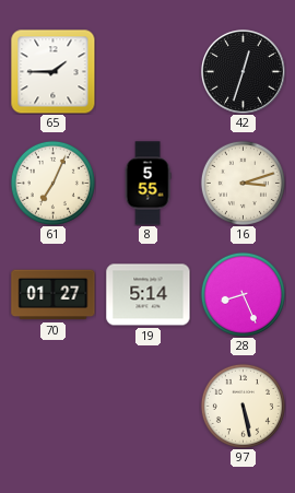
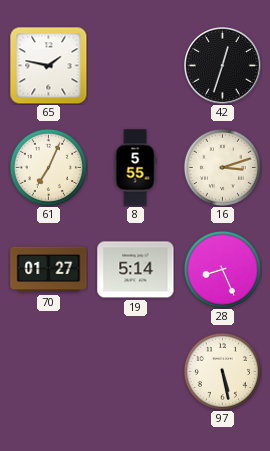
65: 1:45 -> 1:47 (48, 65)
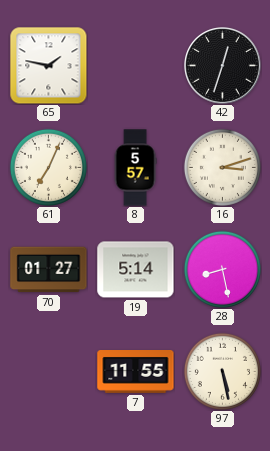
8: 5:55 -> 5:57 (135, 168)
28: 8:26 -> 8:28 (222, 269)
7: none -> 11:55 (136, 372)
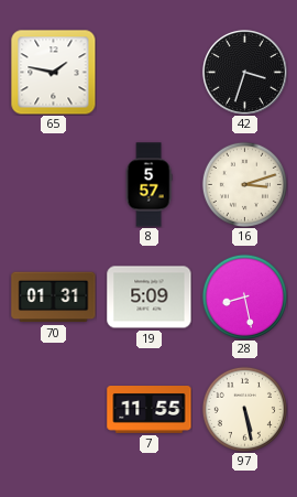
42: 12:33 -> 3:33 (245, 73)
61: 7:04 -> none (48, 167)
70: 01:27 -> 01:31 (54, 298)
19: 5:14 -> 5:09 (150, 298)
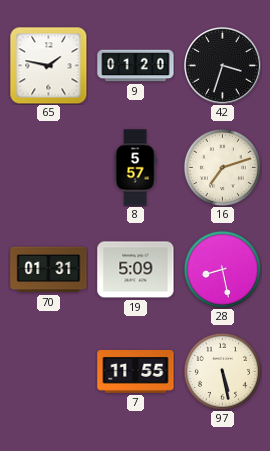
9: none -> 01:20 (136, 66)
16: 3:12 -> 7:12 (222, 167)
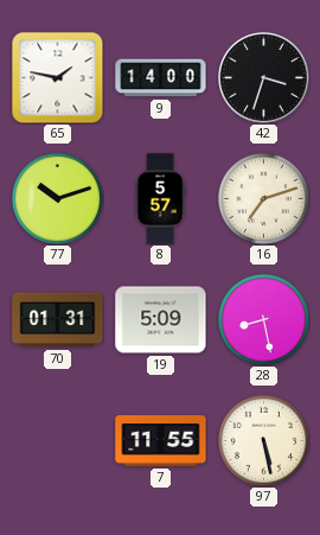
9: 01:20 -> 14:00 (161, 78)
77: none -> 10:12 (57, 198)
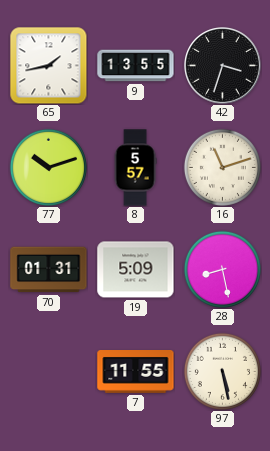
65: 1:47 -> 1:43 (48, 65)
9: 14:00 -> 13:55 (136, 66)
16: 7:12 -> 11:12 (222, 167)
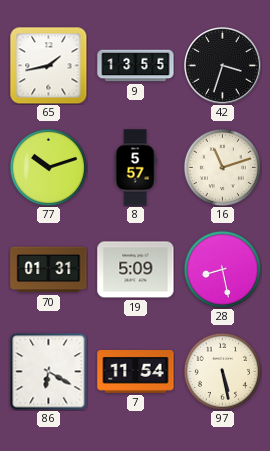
86: none -> 6:20 (48, 371)
7: 11:55 -> 11:54 (136, 372)
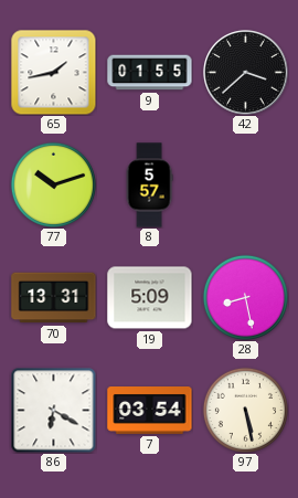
9: 13:55 -> 01:55 (150, 73)
42: 3:33 -> 3:38 (246, 73)
16: 11:12 -> none (222, 167)
70: 01:31 -> 13:31 (54, 298)
7: 11:54 -> 03:54 (150, 411)
